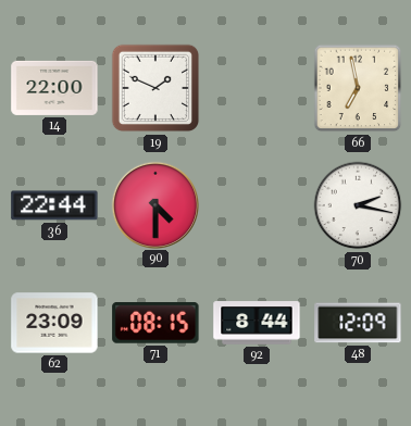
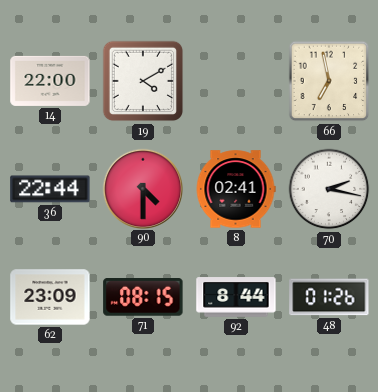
19: 1:49 -> 4:10 (143, 81)
8: none -> 02:41 (236, 189)
48: 12:09 -> 01:26 (329, 297)
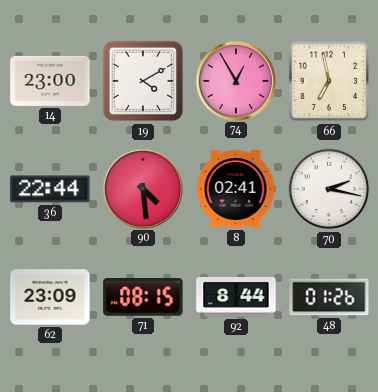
14: 22:00 -> 23:00 (50, 81)
74: none -> 12:55 (235, 80)
90: 4:30 -> 4:29 (142, 188)
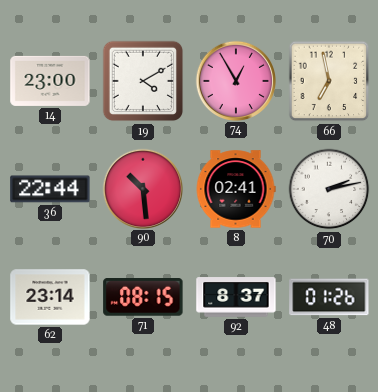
90: 4:29 -> 10:29 (142, 188)
70: 2:17 -> 2:13 (329, 189)
62: 23:09 -> 23:14 (50, 297)
92: 8:44 -> 8:37 (236, 297)
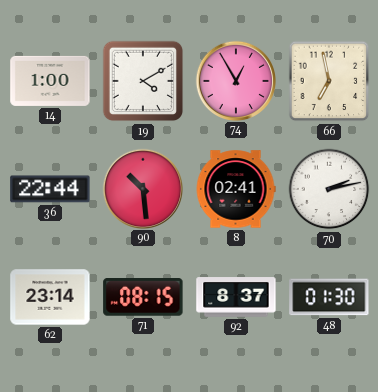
14: 23:00 -> 1:00 (50, 81)
48: 01:26 -> 01:30 (329, 297)
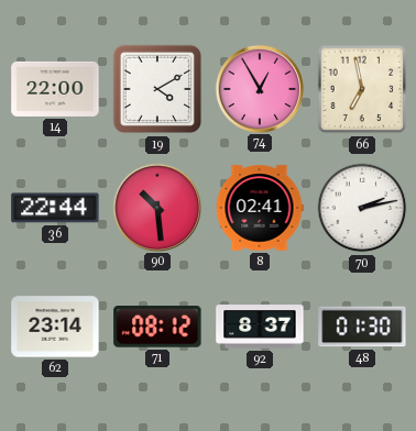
14: 1:00 -> 22:00 (55, 89)
71: 08:15 -> 08:12 (157, 328)
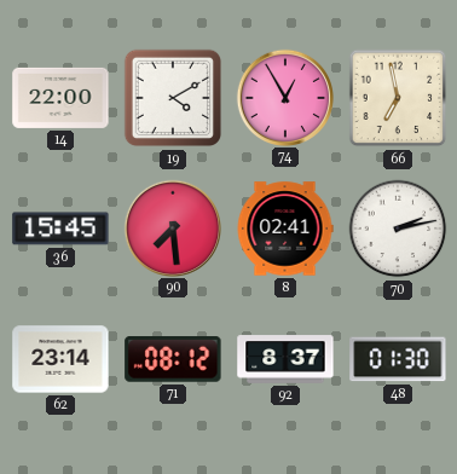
36: 22:44 -> 15:45 (60, 229)
90: 10:29 -> 7:29 (172, 227)
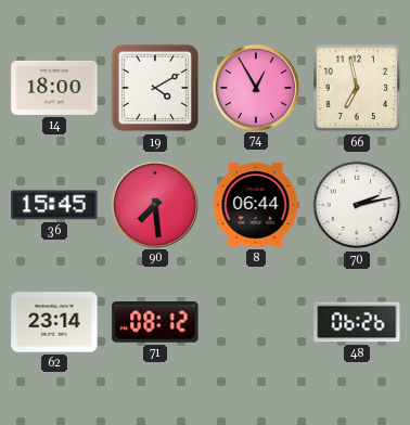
14: 22:00 -> 18:00 (54, 88)
8: 02:41 -> 06:44 (256, 205)
92: 8:37 -> none (285, 359)
48: 01:30 -> 06:26 (357, 322)
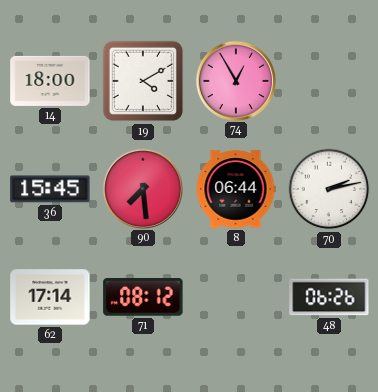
66: 6:58 -> none (357, 88)
62: 23:14 -> 17:14 (50, 297)
